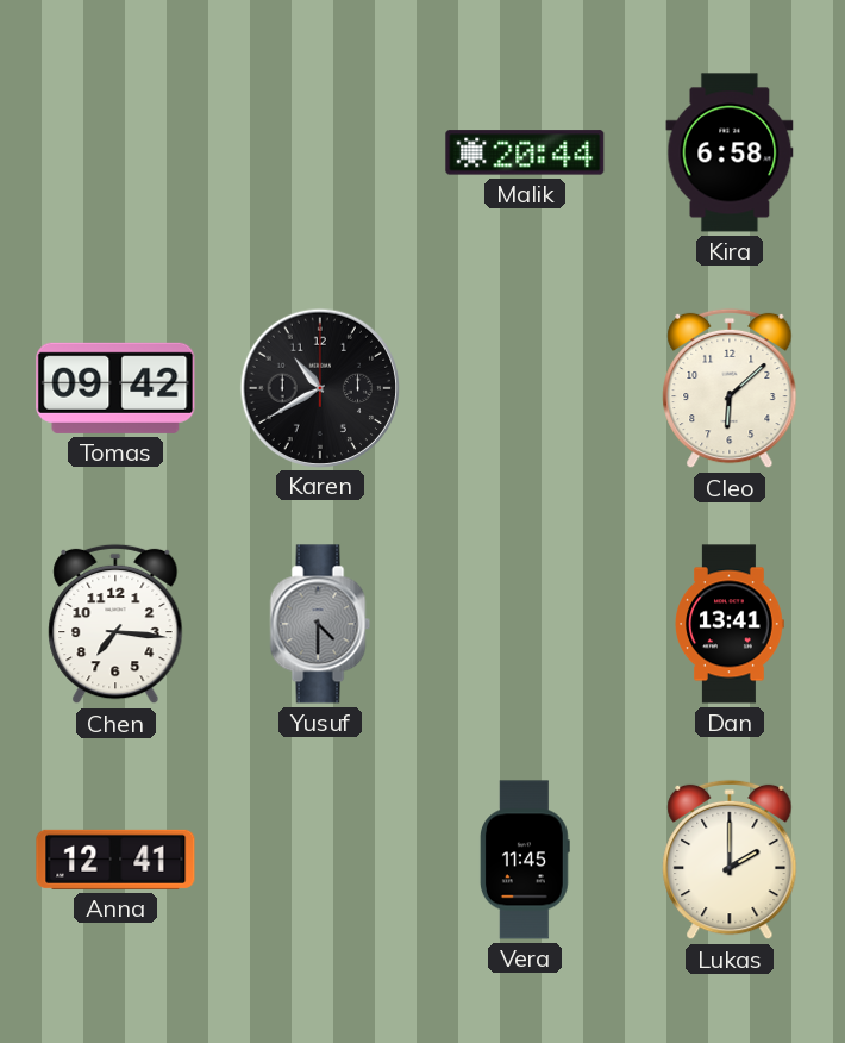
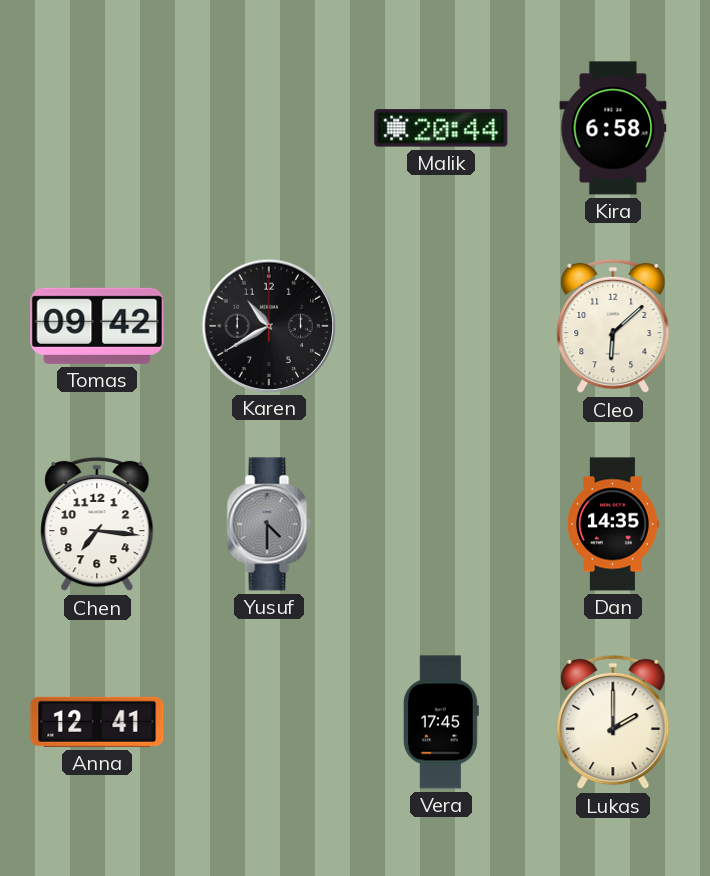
Dan: 13:41 -> 14:35 (613, 524)
Vera: 11:45 -> 17:45 (441, 722)
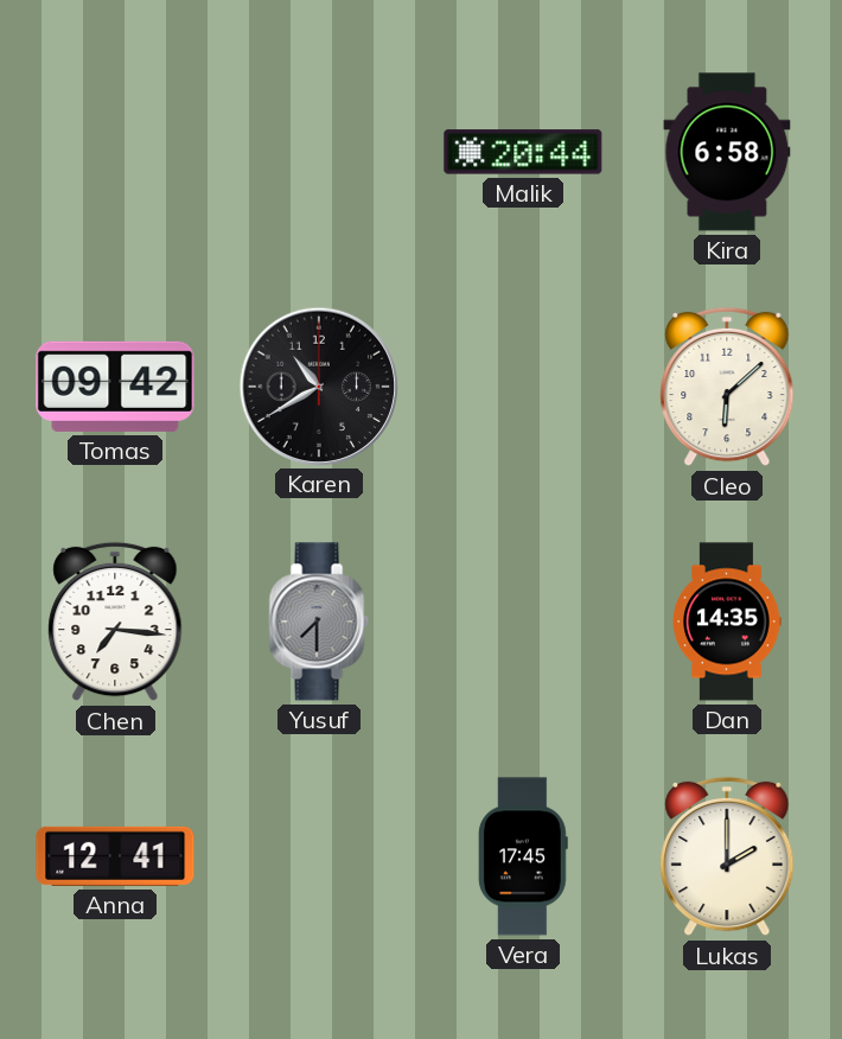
Yusuf: 4:30 -> 7:30 (319, 622)
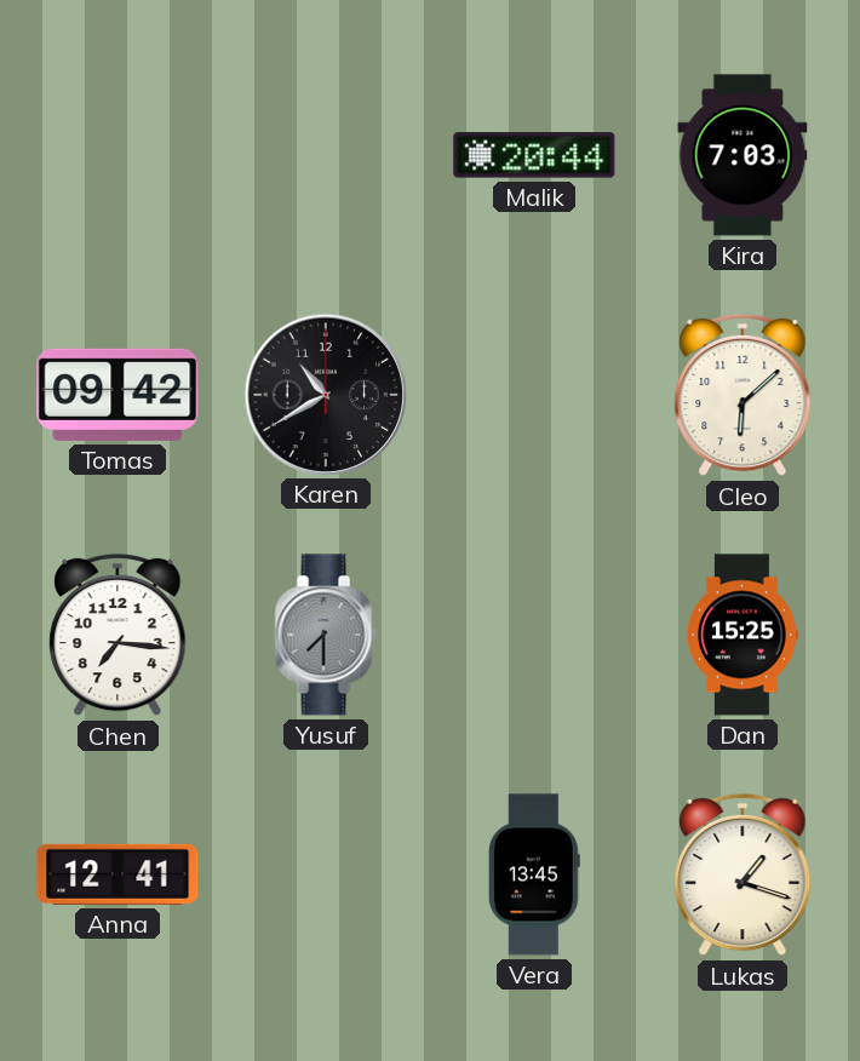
Kira: 6:58 -> 7:03 (743, 155)
Dan: 14:35 -> 15:25 (743, 635)
Vera: 17:45 -> 13:45 (534, 874)
Lukas: 2:00 -> 1:18 (743, 874)
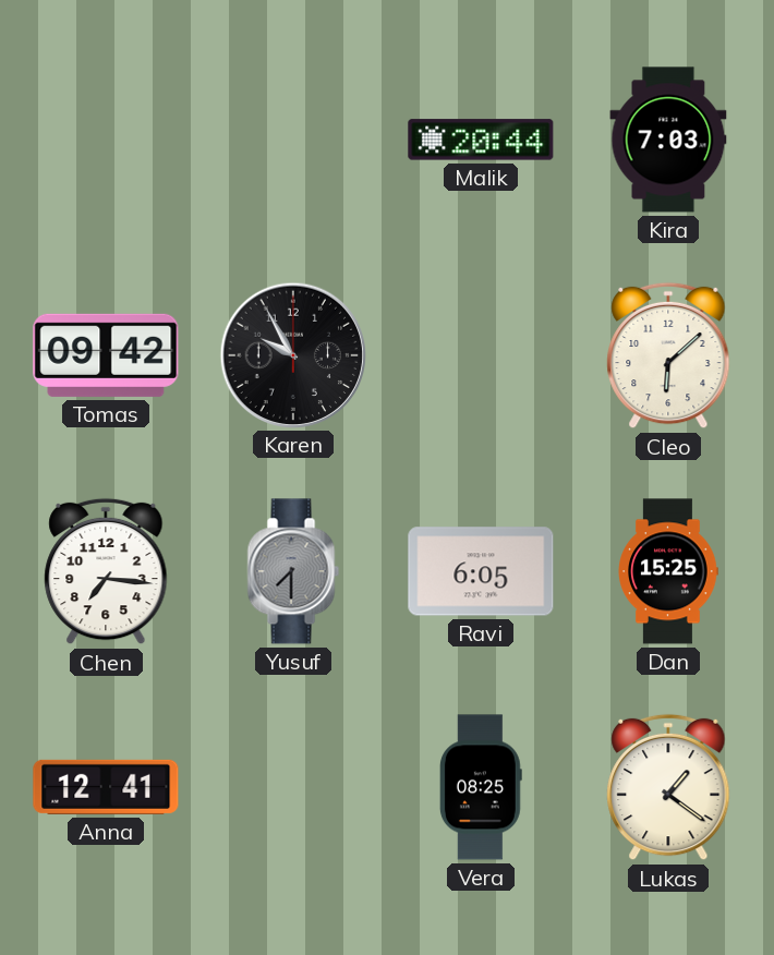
Karen: 10:40 -> 9:55 (292, 354)
Ravi: none -> 6:05 (481, 571)
Vera: 13:45 -> 08:25 (481, 787)
Lukas: 1:18 -> 1:21 (668, 787)
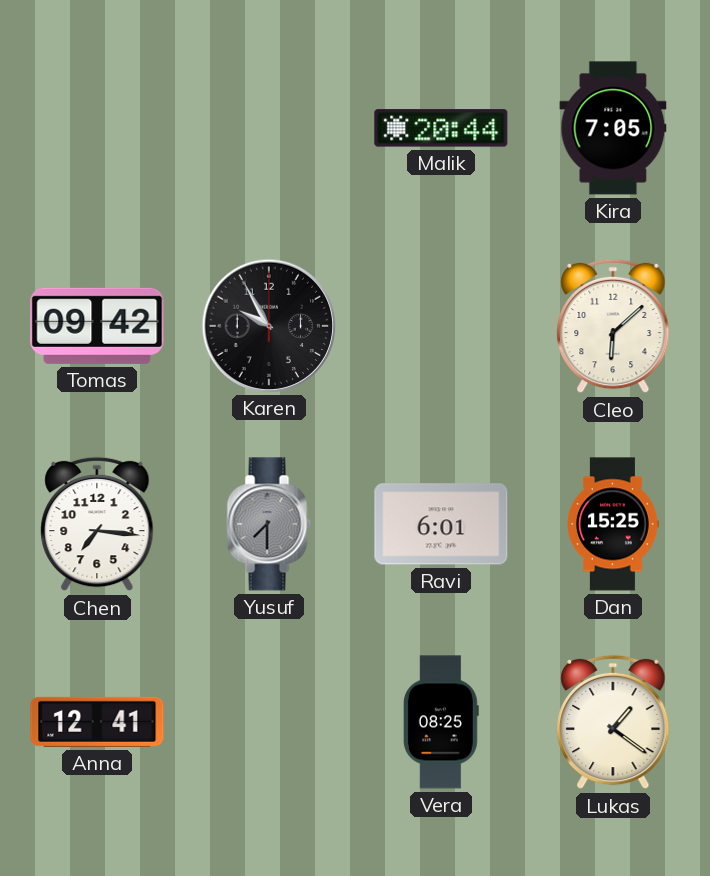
Kira: 7:03 -> 7:05 (613, 128)
Ravi: 6:05 -> 6:01 (441, 524)
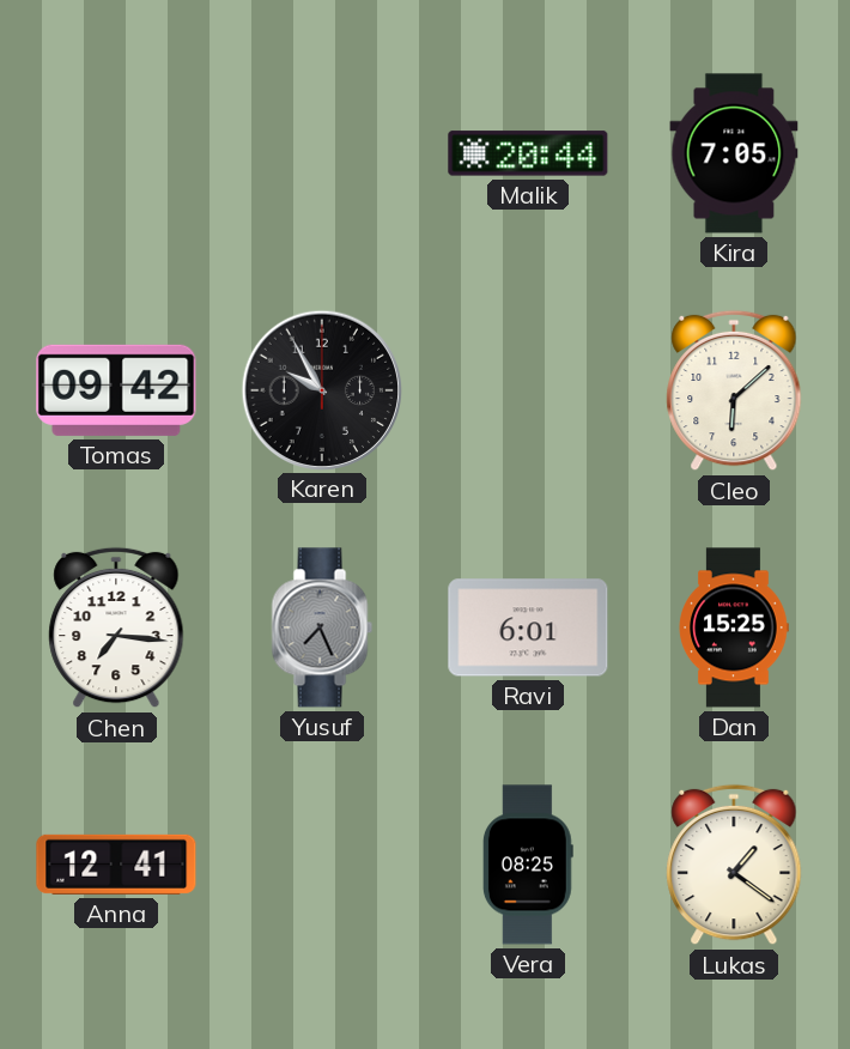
Yusuf: 7:30 -> 7:26 (322, 627)
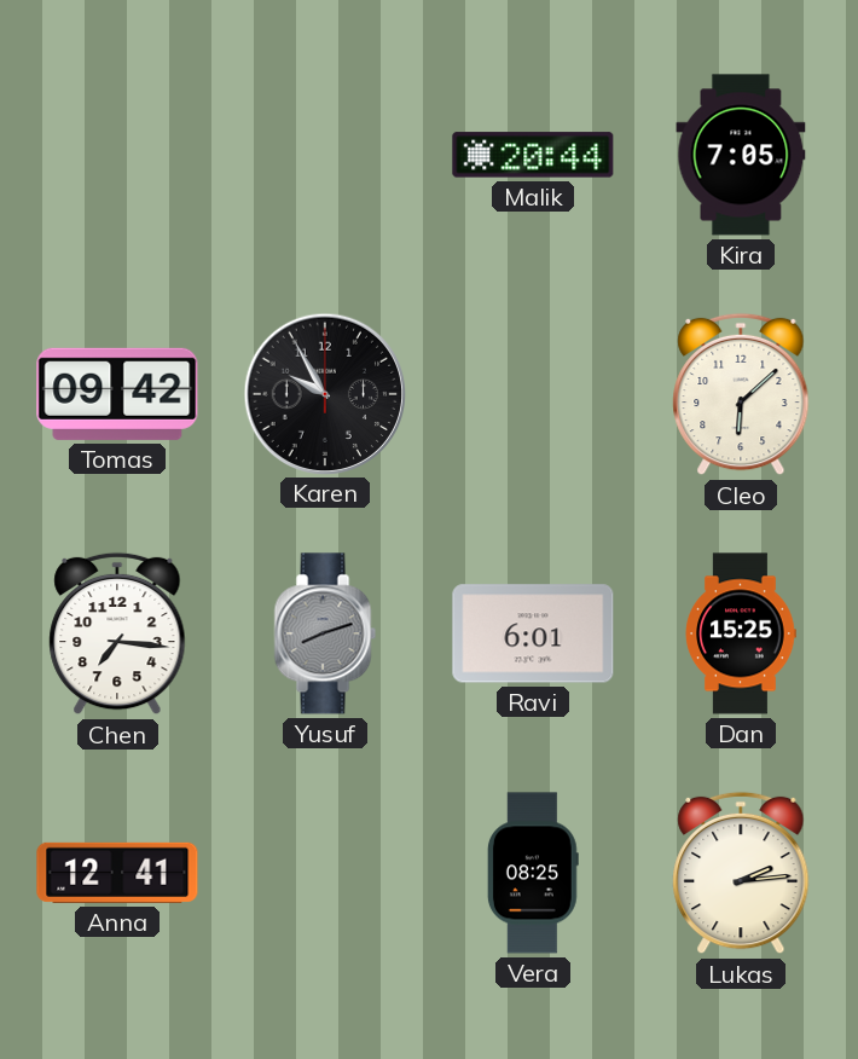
Yusuf: 7:26 -> 8:12 (325, 633)
Lukas: 1:21 -> 2:14 (741, 873)
